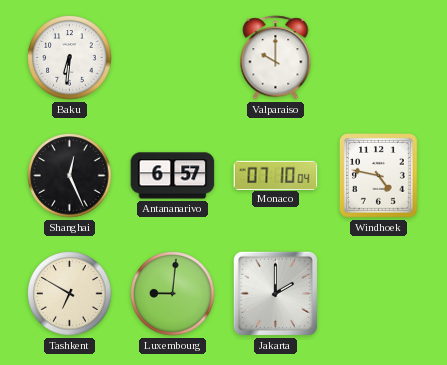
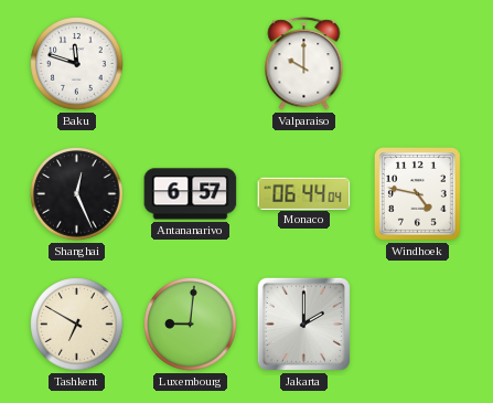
Baku: 6:31 -> 11:48 (77, 64)
Monaco: 07:10 -> 06:44 (304, 193)
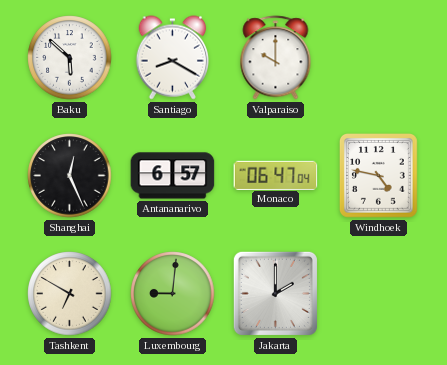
Baku: 11:48 -> 5:52 (70, 58)
Santiago: none -> 8:20 (172, 58)
Monaco: 06:44 -> 06:47 (276, 175)
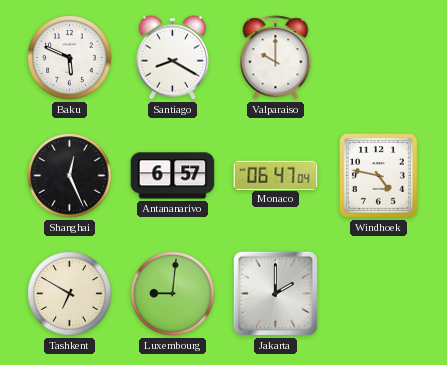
Baku: 5:52 -> 5:49 (70, 58)
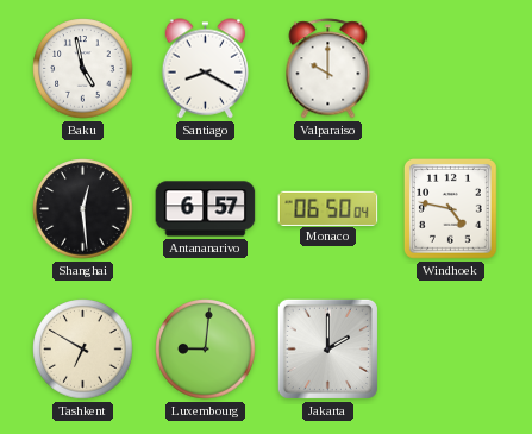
Baku: 5:49 -> 4:58 (83, 69)
Shanghai: 12:26 -> 12:29 (83, 209)
Monaco: 06:47 -> 06:50 (328, 208)
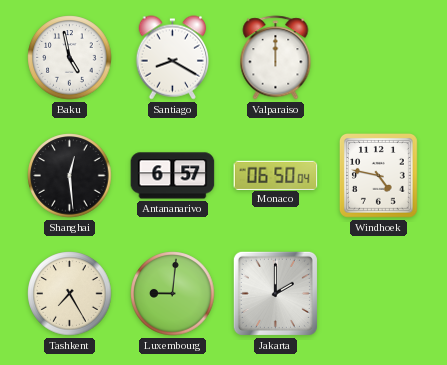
Valparaiso: 10:00 -> 12:00 (276, 58)
Tashkent: 6:50 -> 7:25 (70, 294)
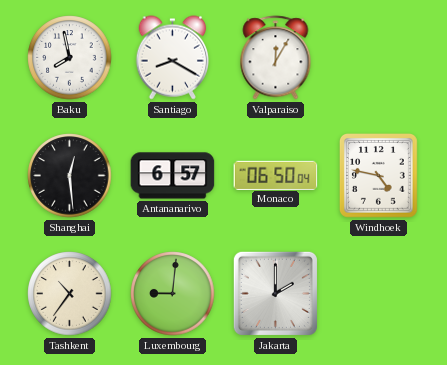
Baku: 4:58 -> 7:58 (70, 58)
Valparaiso: 12:00 -> 12:05 (276, 58)
Tashkent: 7:25 -> 10:36 (70, 294)
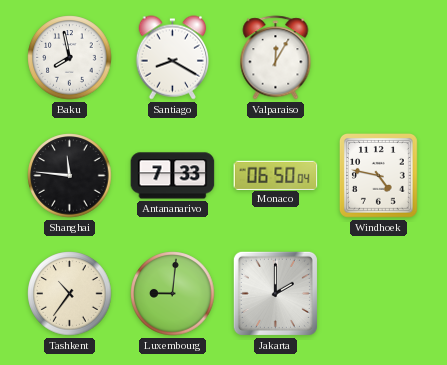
Shanghai: 12:29 -> 11:46 (70, 176)
Antananarivo: 6:57 -> 7:33 (173, 176)
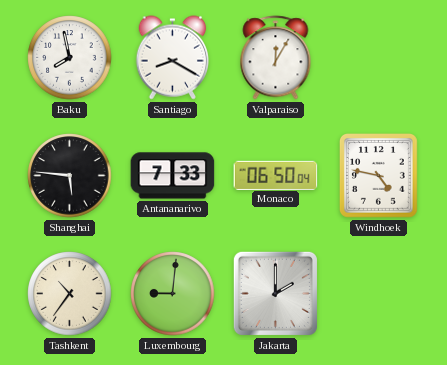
Shanghai: 11:46 -> 5:46 (70, 176)
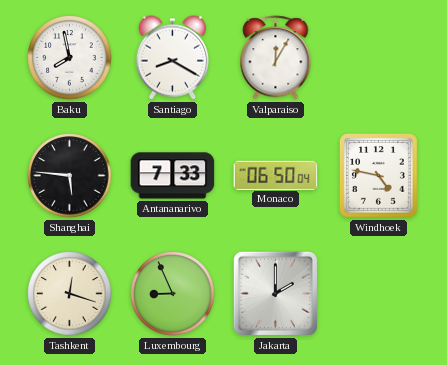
Tashkent: 10:36 -> 12:18 (70, 294)
Luxembourg: 9:01 -> 8:56 (173, 294)
